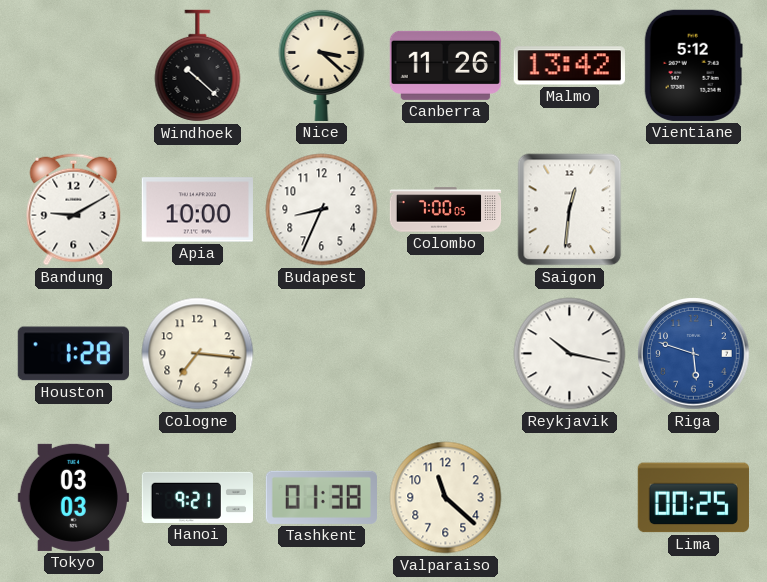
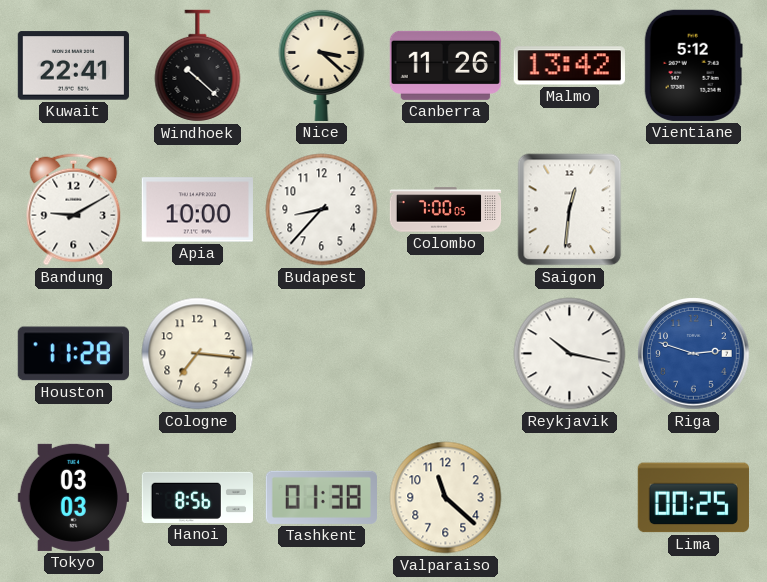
Kuwait: none -> 22:41 (73, 66)
Budapest: 8:34 -> 8:37 (322, 210)
Houston: 1:28 -> 11:28 (73, 354)
Riga: 5:48 -> 2:48 (694, 354)
Hanoi: 9:21 -> 8:56 (197, 497)
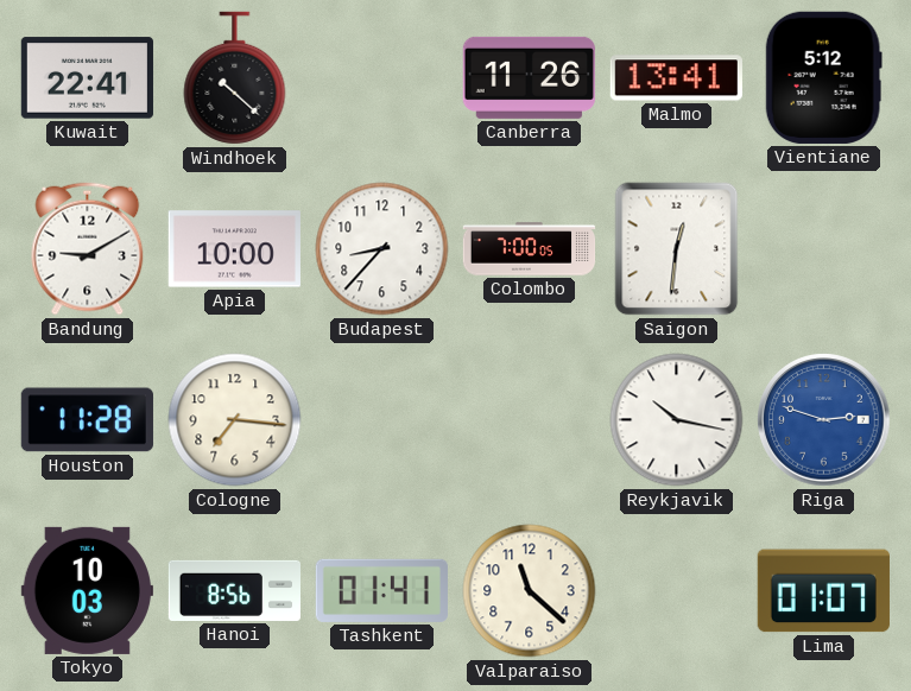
Nice: 3:22 -> none (322, 65)
Malmo: 13:42 -> 13:41 (676, 78)
Tokyo: 03:03 -> 10:03 (87, 590)
Tashkent: 01:38 -> 01:41 (381, 590)
Lima: 00:25 -> 01:07 (823, 591)
